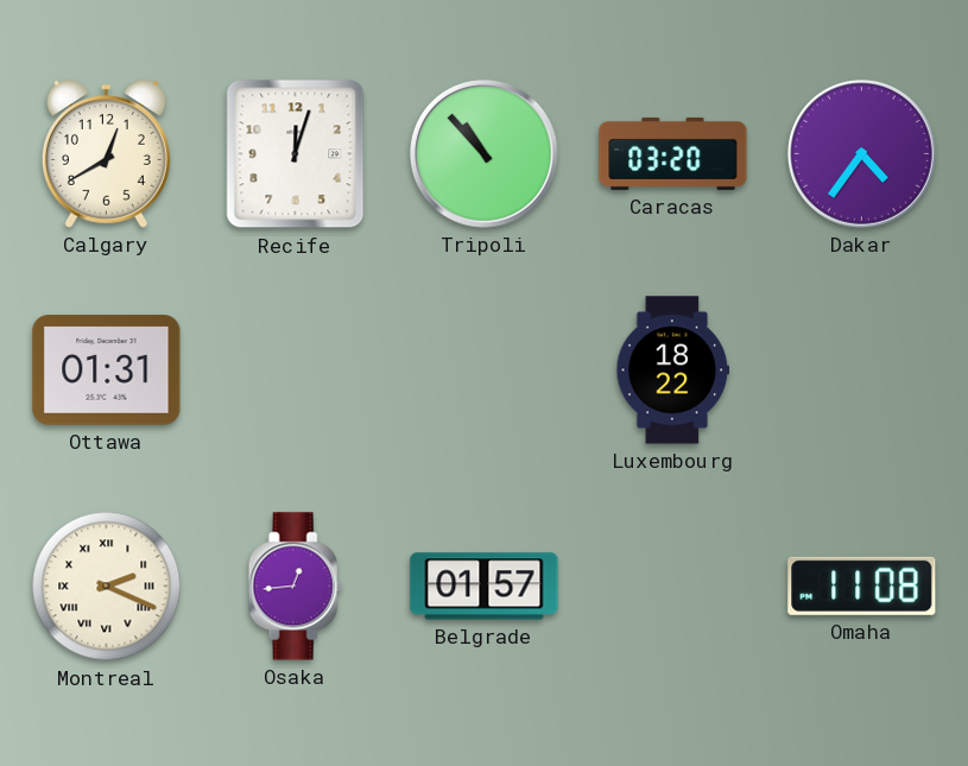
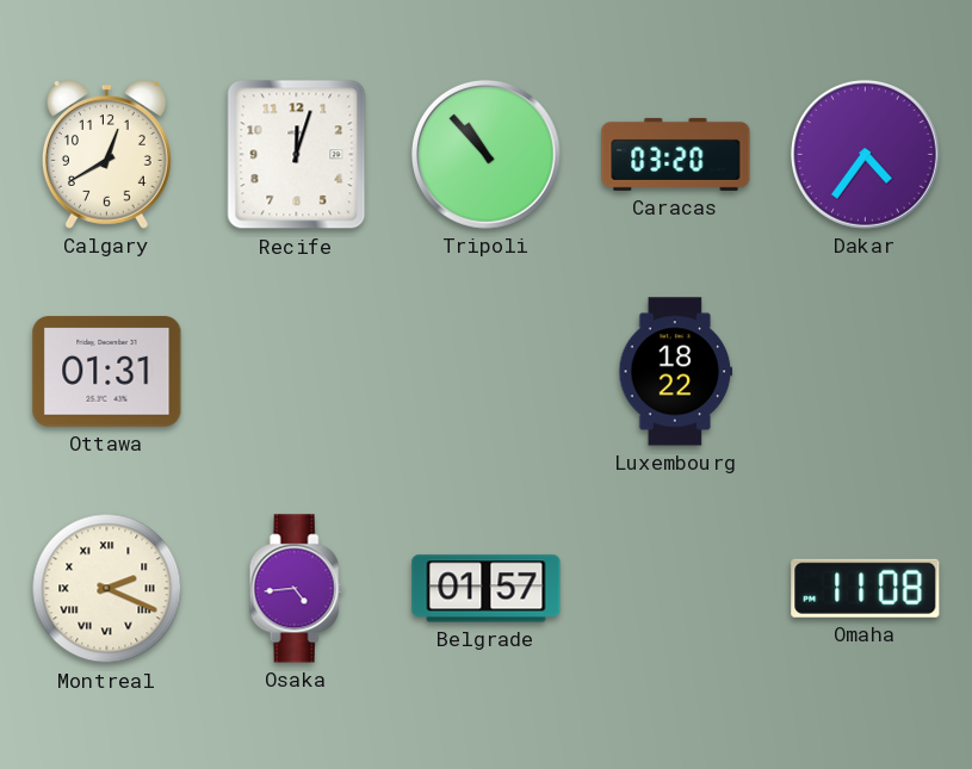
Osaka: 12:44 -> 4:44 (296, 589)
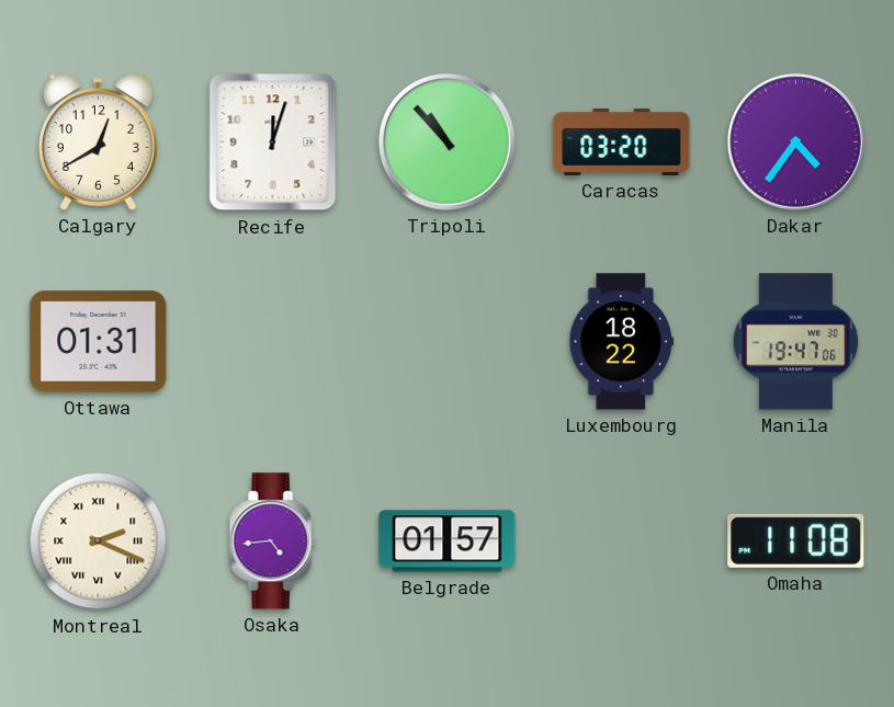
Manila: none -> 19:47 (795, 342)
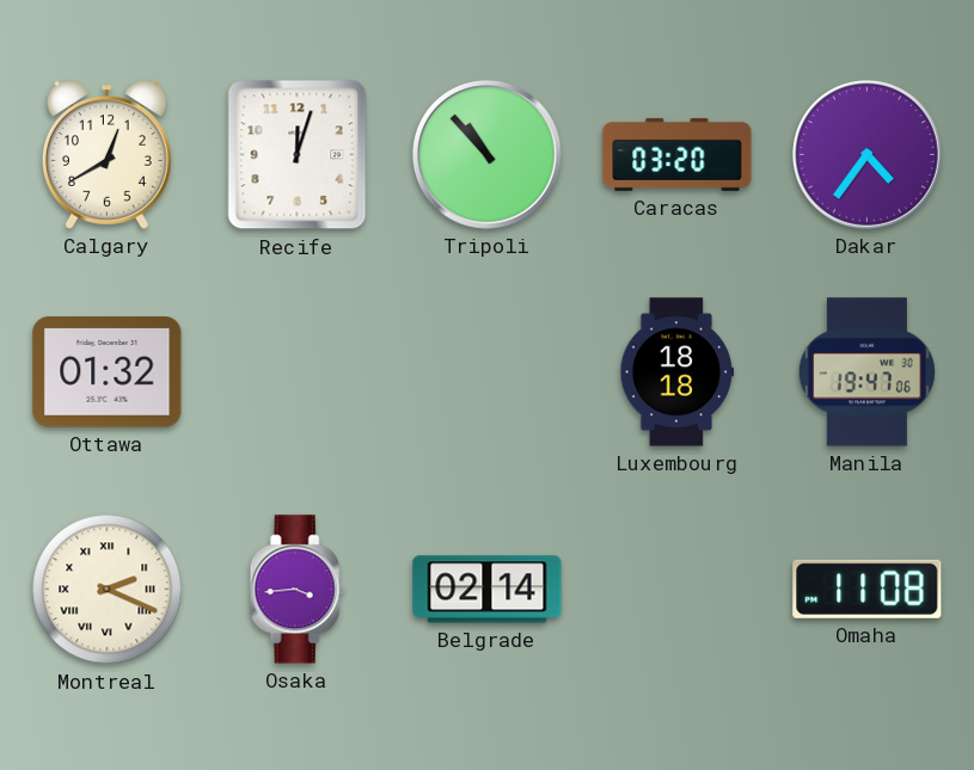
Ottawa: 01:31 -> 01:32 (108, 372)
Luxembourg: 18:22 -> 18:18 (678, 372)
Osaka: 4:44 -> 3:44 (296, 590)
Belgrade: 01:57 -> 02:14 (488, 590)
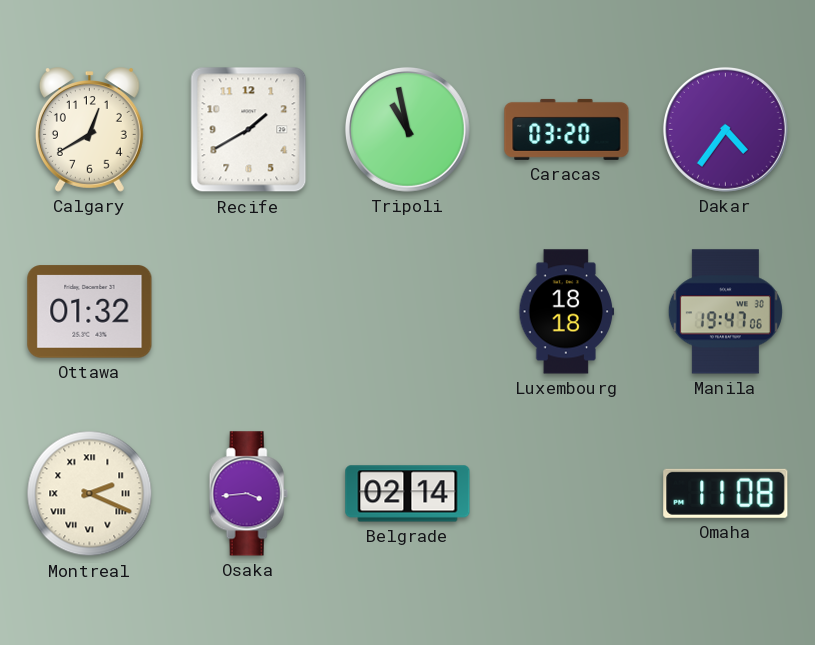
Recife: 12:03 -> 1:40 (249, 130)
Tripoli: 10:53 -> 10:58 (407, 129)
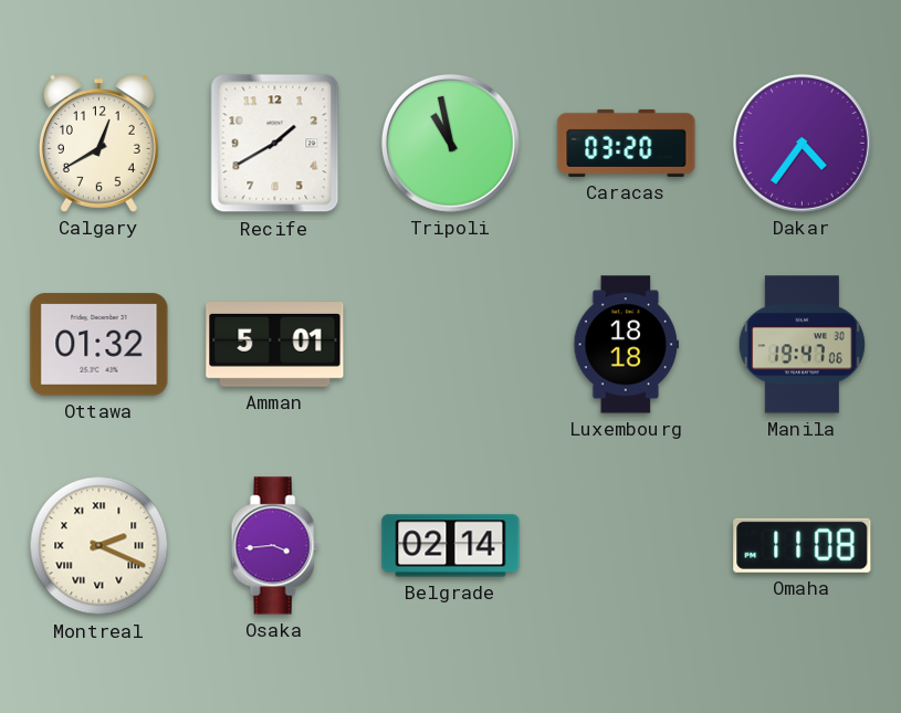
Amman: none -> 5:01 (275, 345)
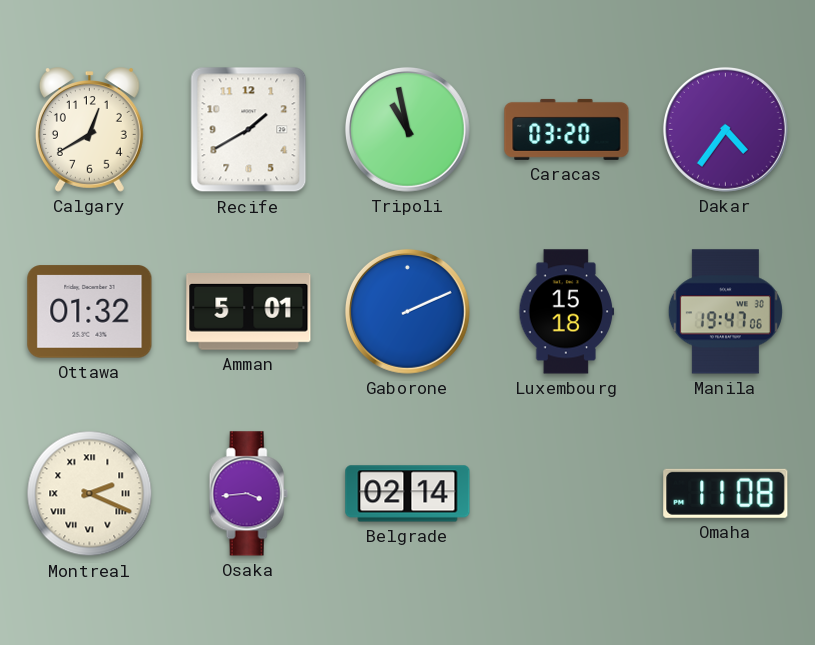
Gaborone: none -> 2:11 (407, 311)
Luxembourg: 18:18 -> 15:18 (567, 312)
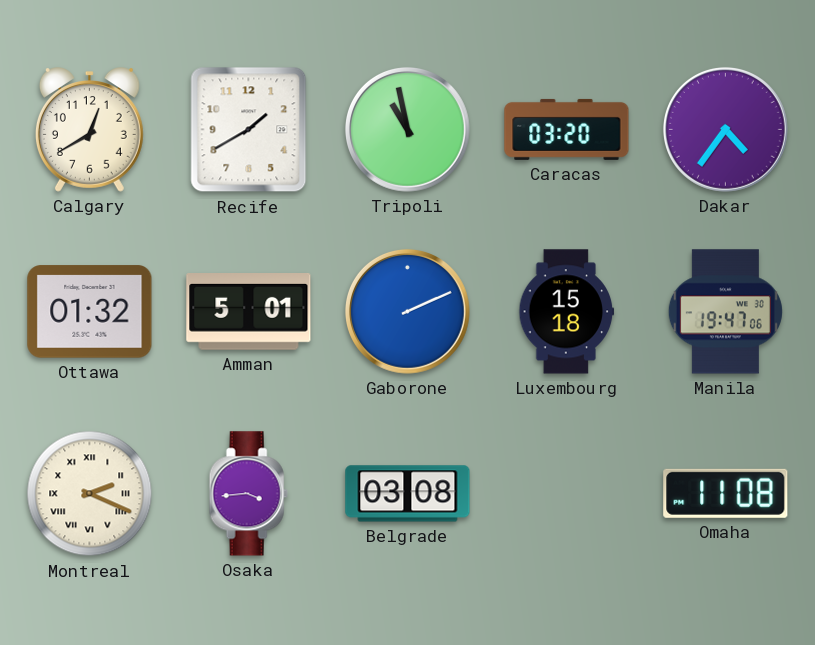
Belgrade: 02:14 -> 03:08 (408, 494)
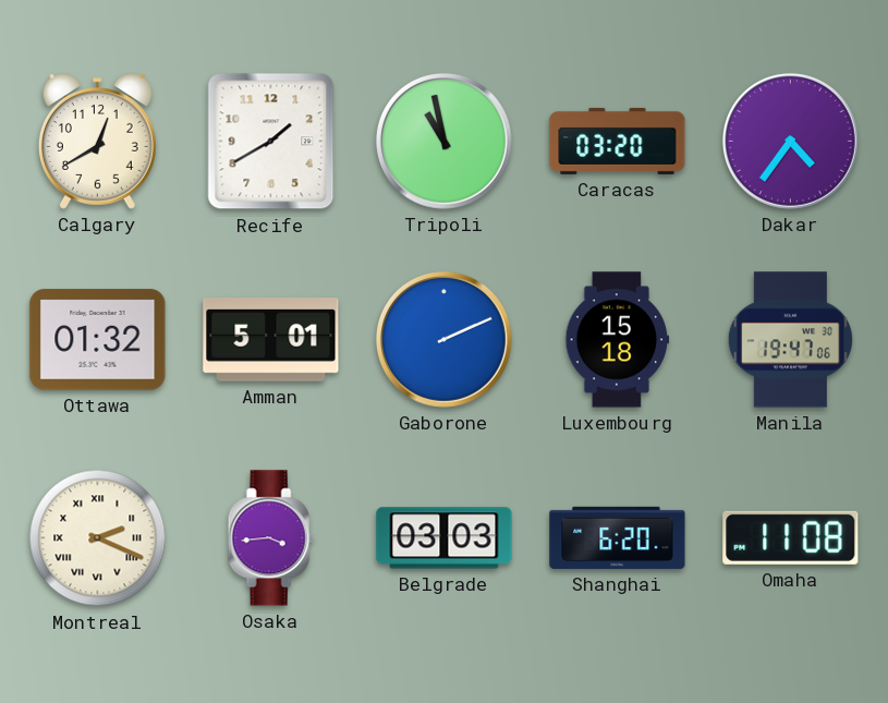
Belgrade: 03:08 -> 03:03 (445, 538)
Shanghai: none -> 6:20 (618, 537)
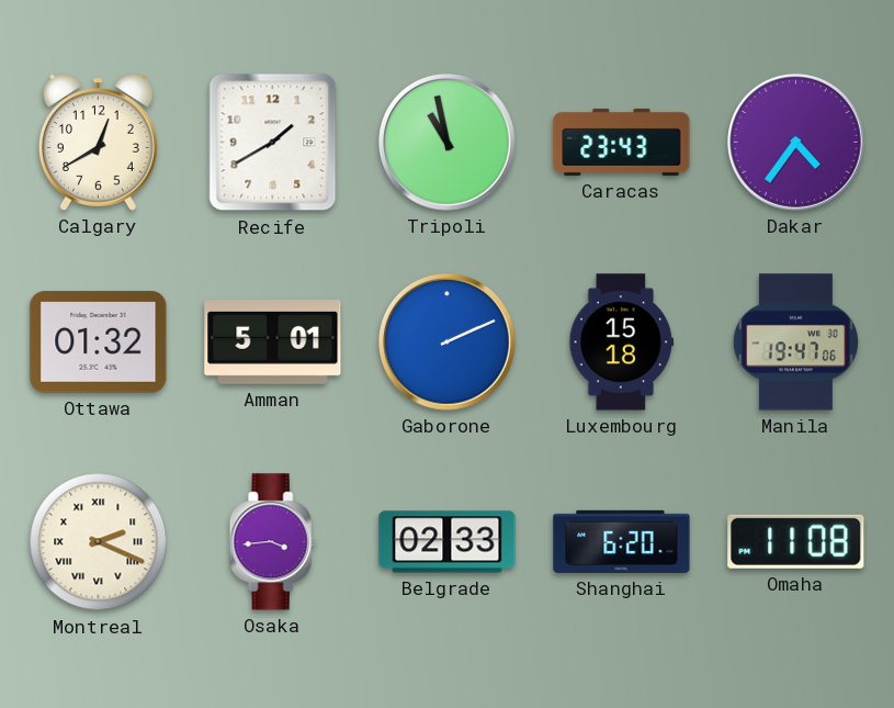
Caracas: 03:20 -> 23:43 (622, 142)
Belgrade: 03:03 -> 02:33 (448, 542)
